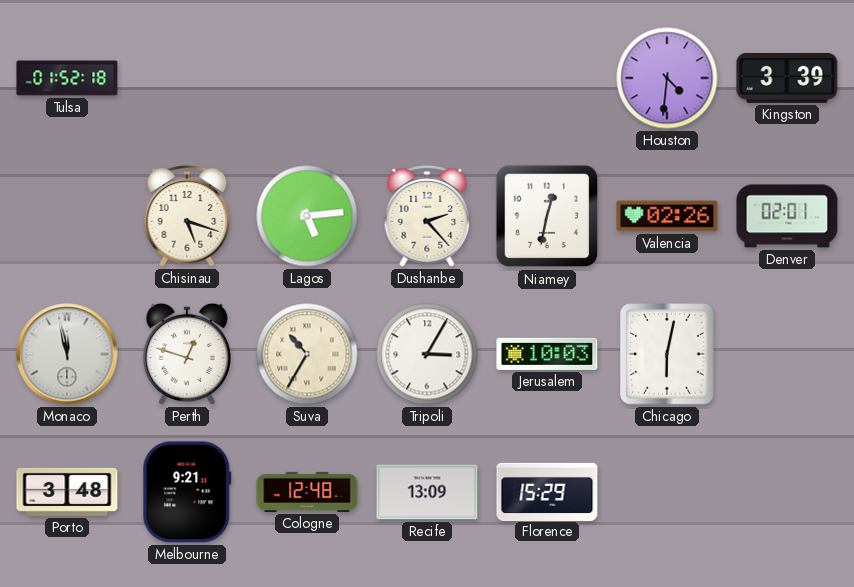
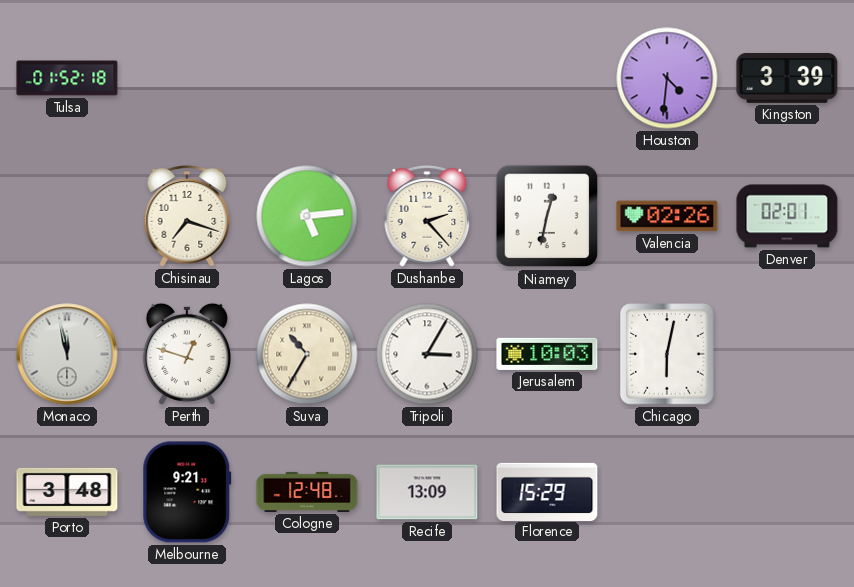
Chisinau: 5:18 -> 7:18 (187, 216)
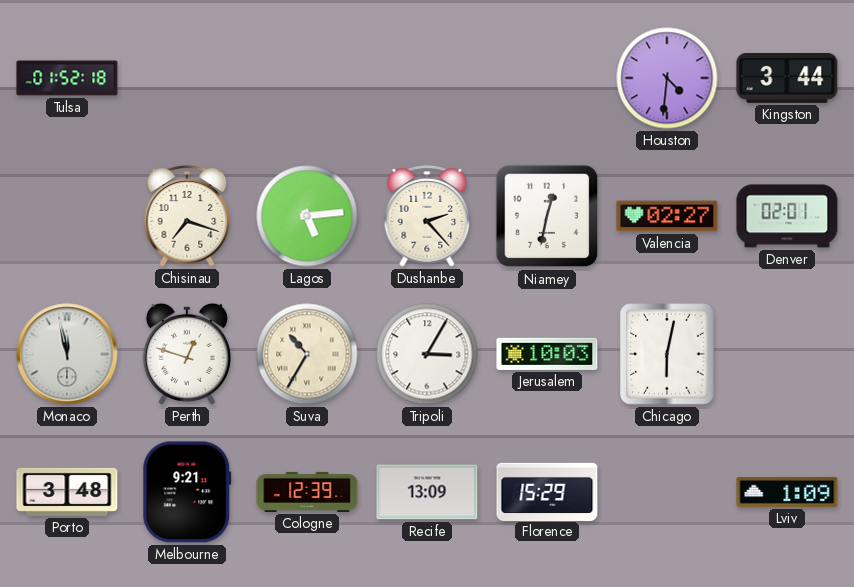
Kingston: 3:39 -> 3:44 (787, 78)
Valencia: 02:26 -> 02:27 (667, 216)
Cologne: 12:48 -> 12:39 (307, 492)
Lviv: none -> 1:09 (787, 492)
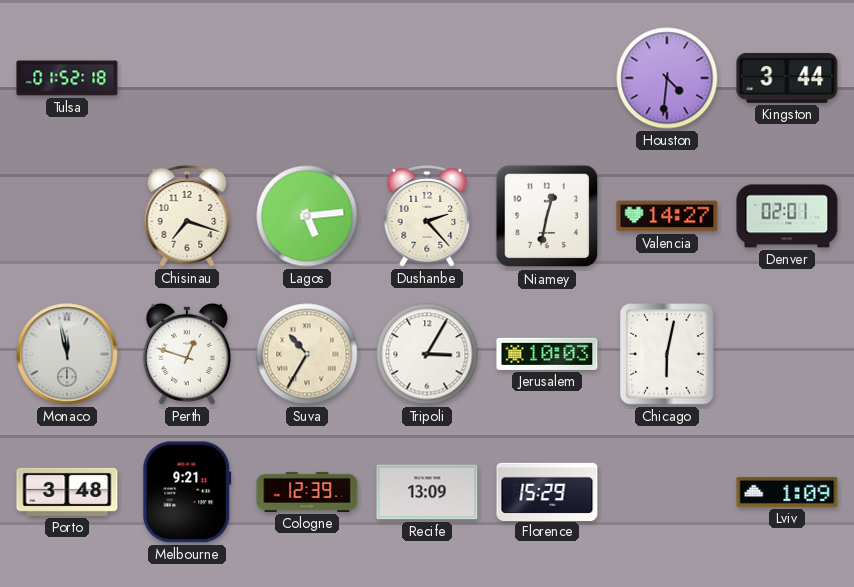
Valencia: 02:27 -> 14:27 (667, 216)
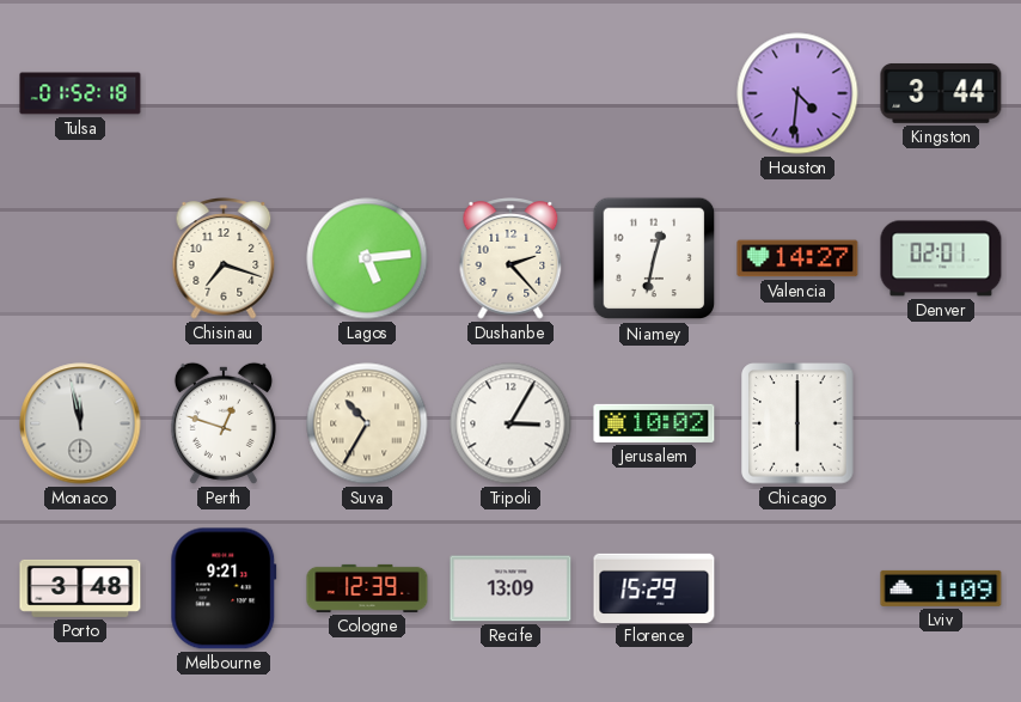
Jerusalem: 10:03 -> 10:02 (654, 423)
Chicago: 6:02 -> 6:00 (797, 423)
